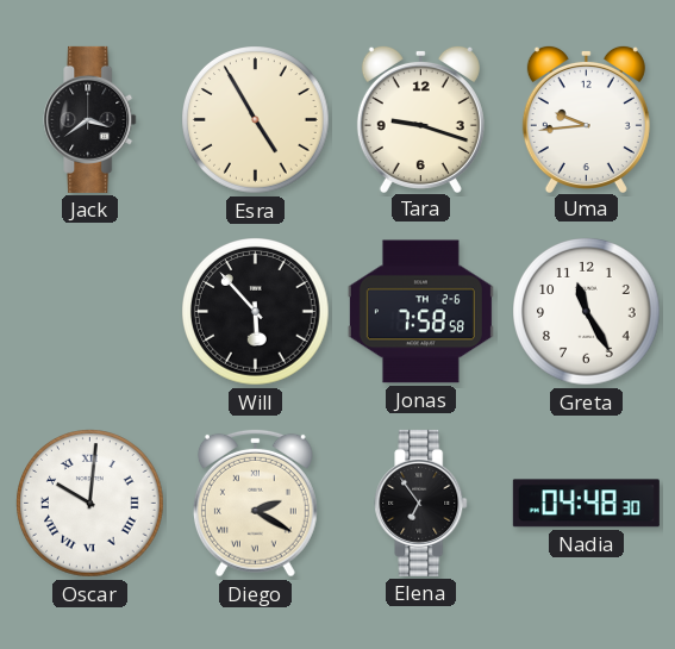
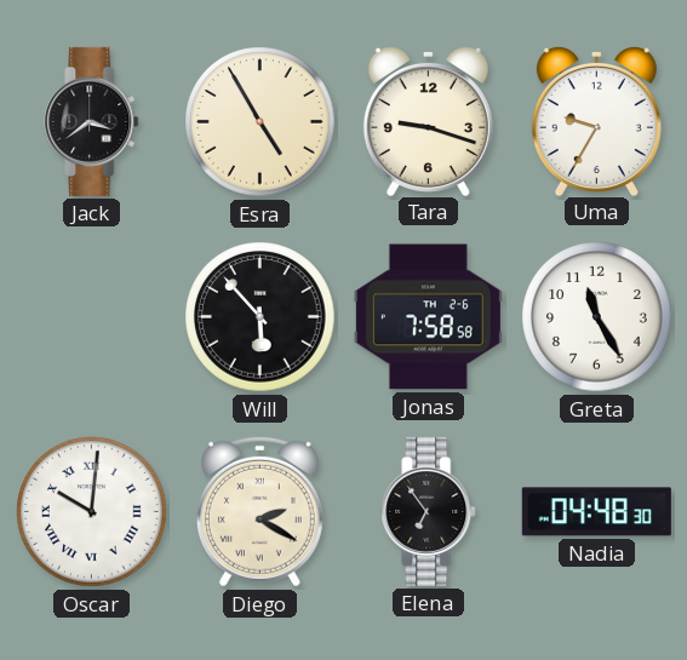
Uma: 9:44 -> 9:35 (596, 120)
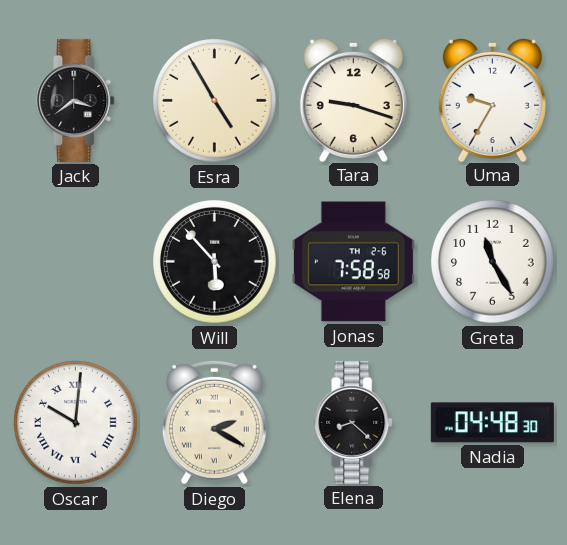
Elena: 6:54 -> 8:22 (354, 422)
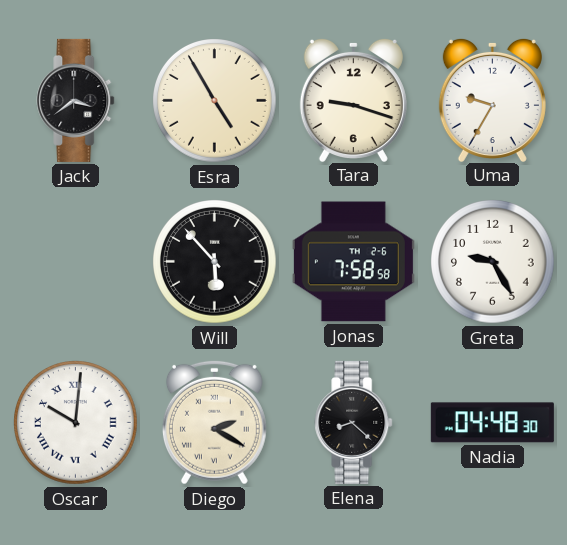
Greta: 11:25 -> 9:25 (493, 262)
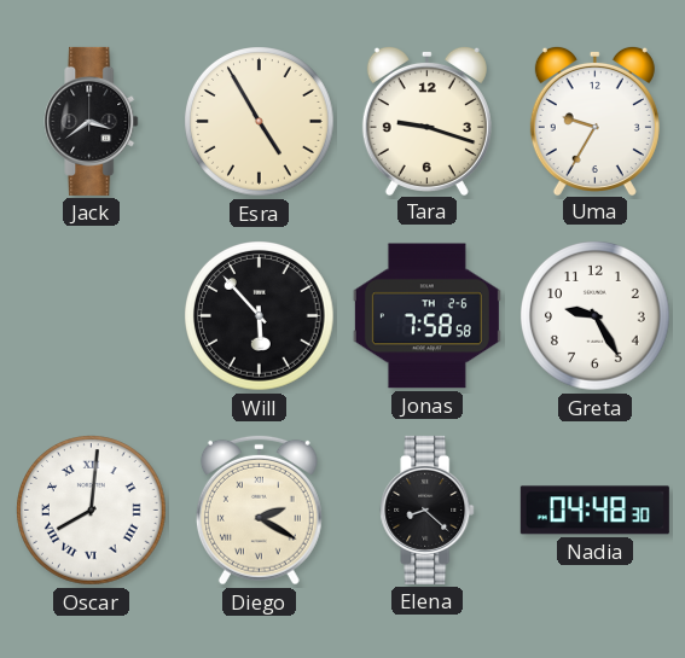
Oscar: 10:01 -> 8:01 (92, 511)
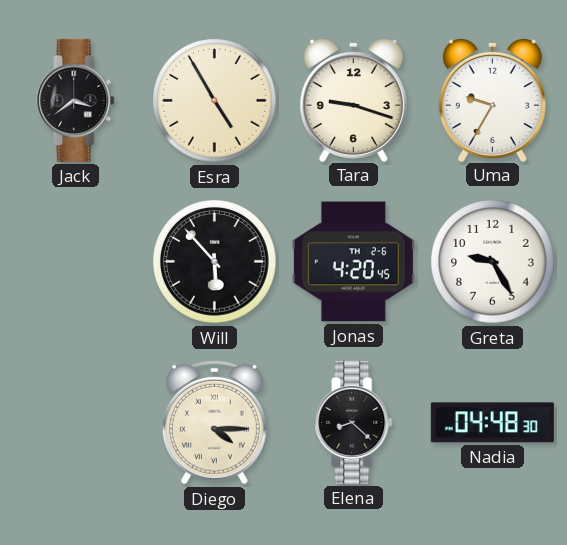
Jonas: 7:58 -> 4:20 (353, 262)
Oscar: 8:01 -> none (92, 511)
Diego: 2:20 -> 4:15 (214, 422)
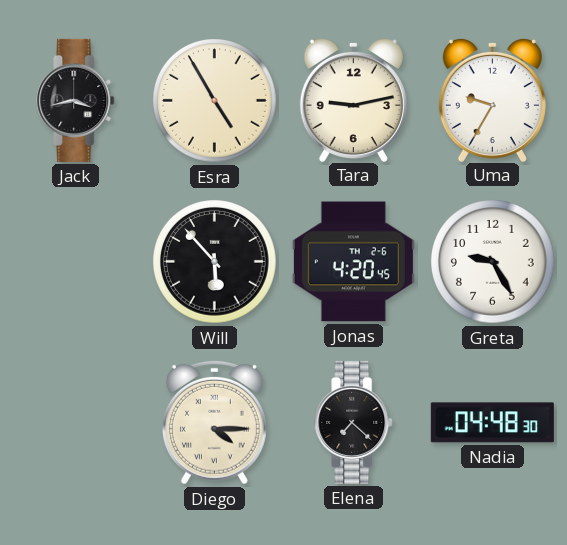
Jack: 3:39 -> 3:43 (76, 100)
Tara: 9:18 -> 9:13 (353, 99)
Elena: 8:22 -> 7:22 (354, 422)
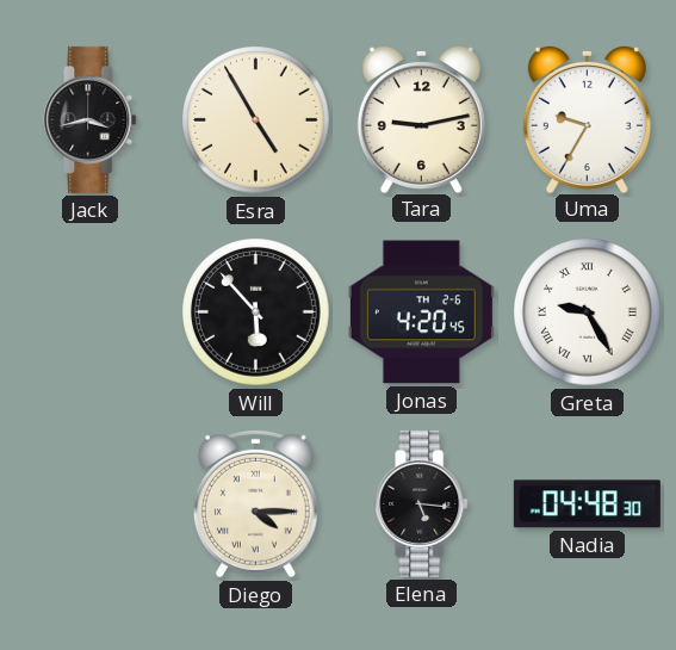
Greta numerals: Arabic -> Roman (588, 312)
Elena: 7:22 -> 5:16 (422, 503)
